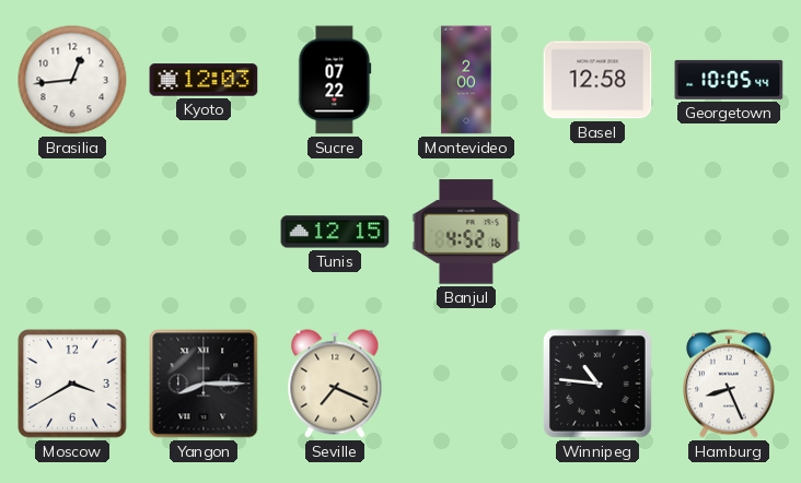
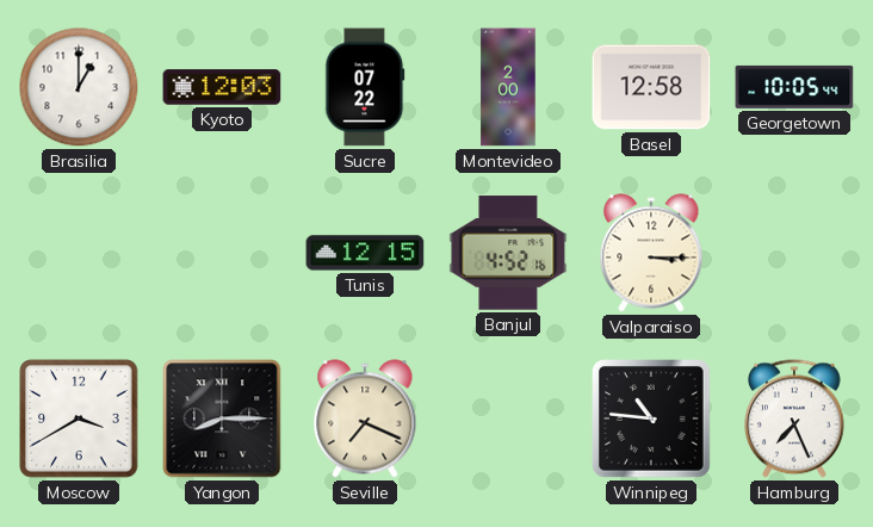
Brasilia: 12:44 -> 1:00 (79, 87)
Valparaiso: none -> 3:15 (651, 253)
Hamburg: 8:26 -> 7:26 (795, 418)
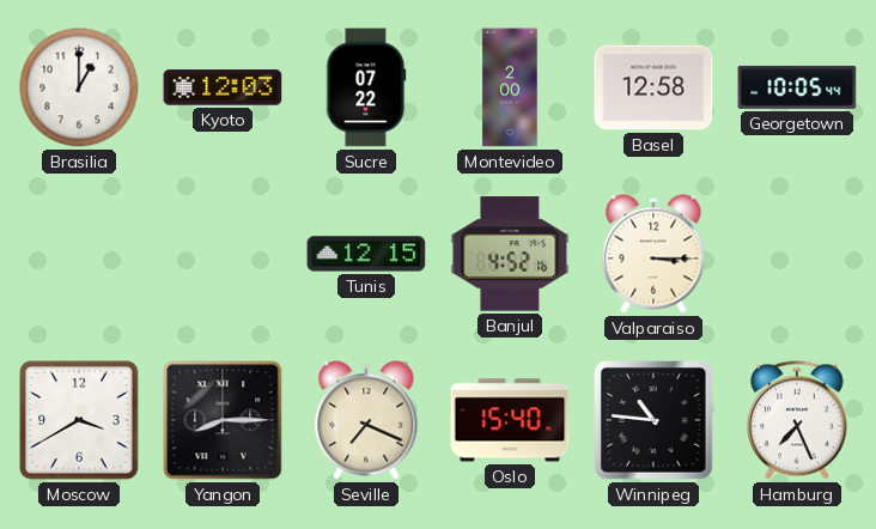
Oslo: none -> 15:40 (510, 420)
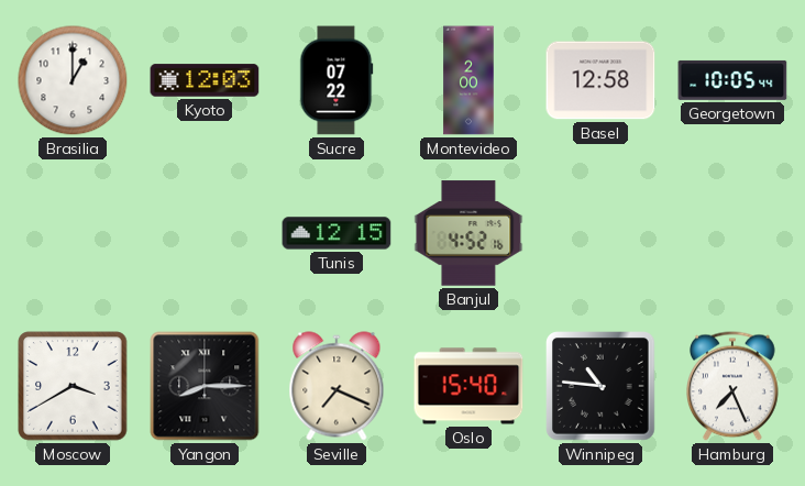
Valparaiso: 3:15 -> none (653, 254)
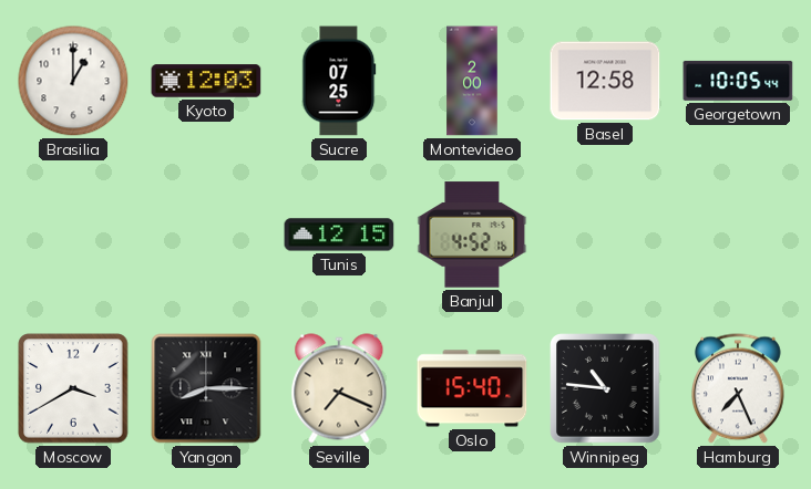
Sucre: 07:22 -> 07:25 (339, 81)
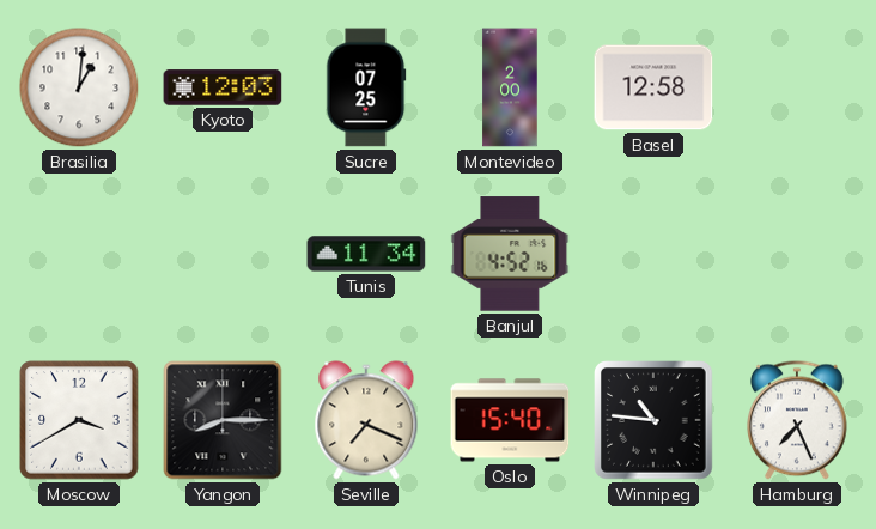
Brasilia: 1:00 -> 1:01 (79, 87)
Georgetown: 10:05 -> none (738, 81)
Tunis: 12:15 -> 11:34 (366, 254)
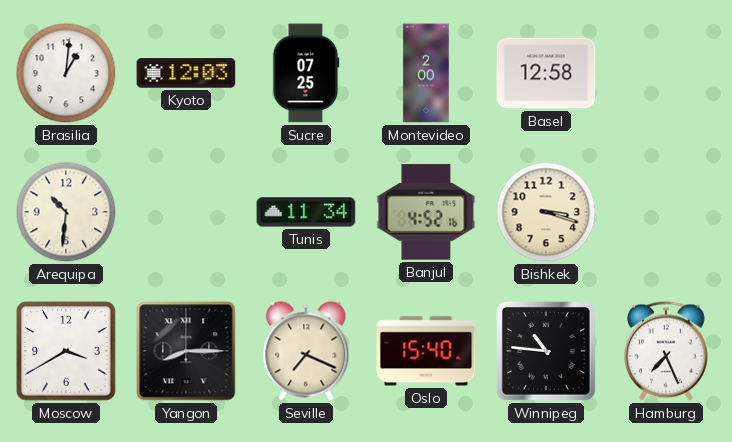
Arequipa: none -> 10:31 (66, 212)
Bishkek: none -> 3:18 (546, 212)
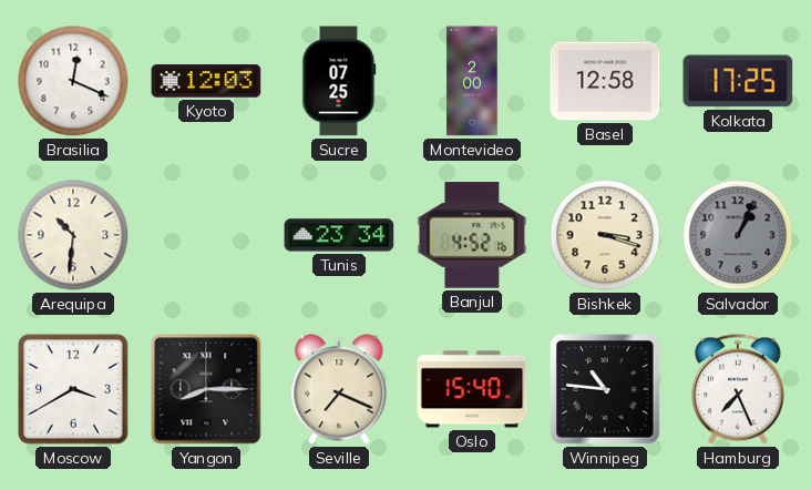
Brasilia: 1:01 -> 12:19 (73, 81)
Kolkata: none -> 17:25 (738, 81)
Tunis: 11:34 -> 23:34 (339, 235)
Salvador: none -> 1:04 (738, 235)
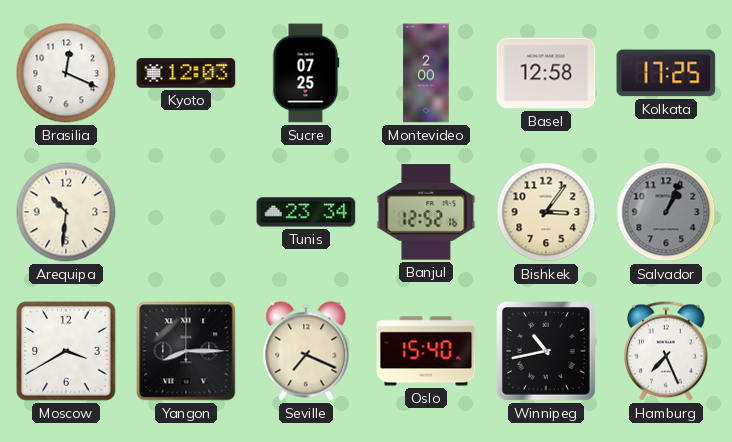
Banjul: 4:52 -> 12:52 (426, 212)
Bishkek: 3:18 -> 3:06 (546, 212)
Winnipeg: 10:46 -> 10:43 (546, 351)
